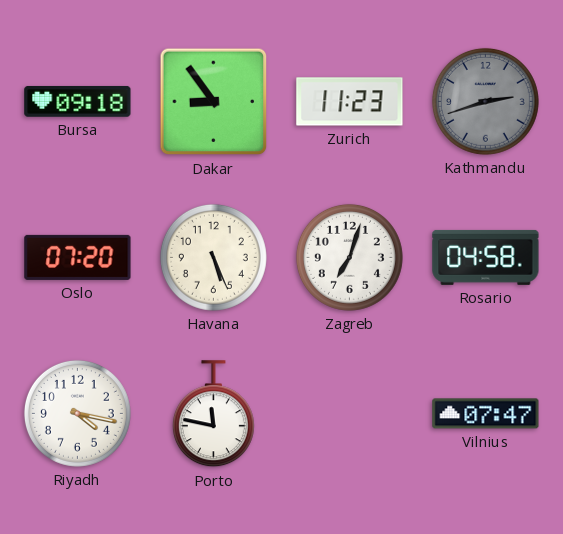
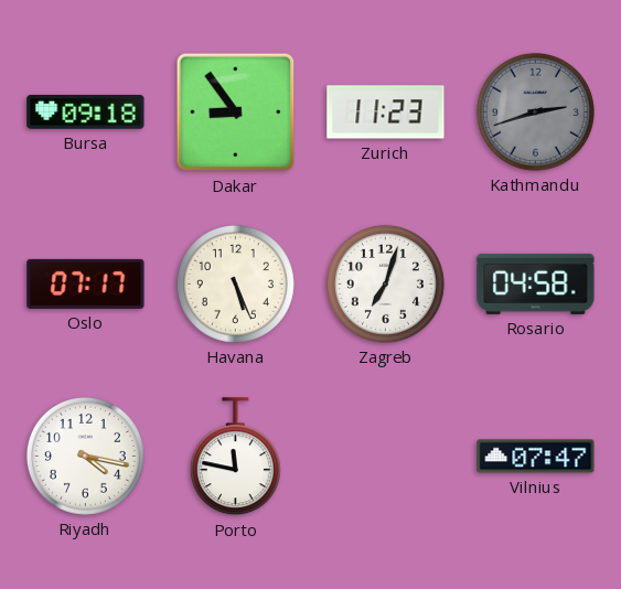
Oslo: 07:20 -> 07:17 (86, 283)
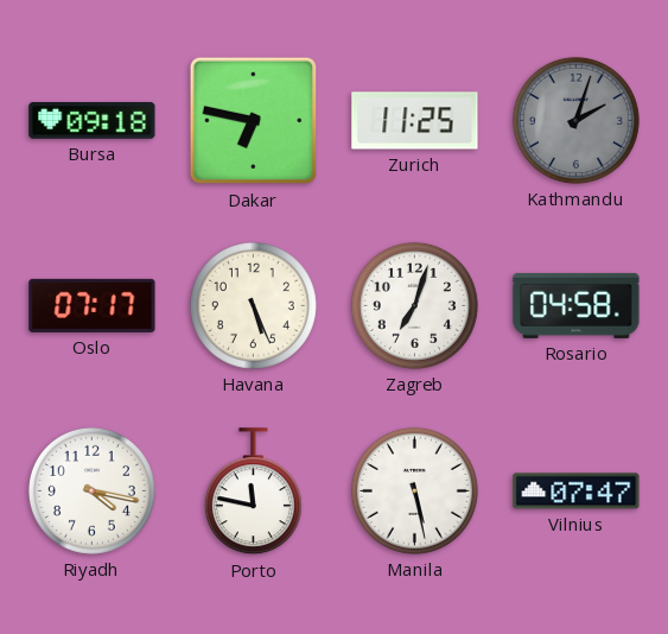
Dakar: 8:54 -> 6:47 (254, 121)
Zurich: 11:23 -> 11:25 (415, 121)
Kathmandu: 2:42 -> 2:03 (575, 120)
Manila: none -> 5:28 (414, 490)
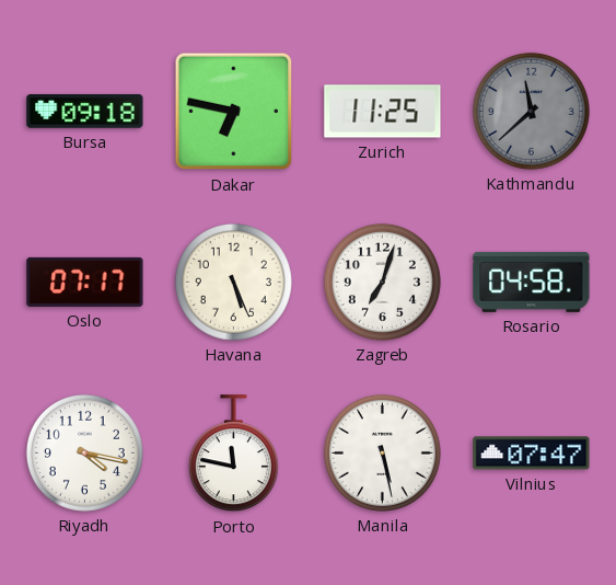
Kathmandu: 2:03 -> 11:38 (531, 111)
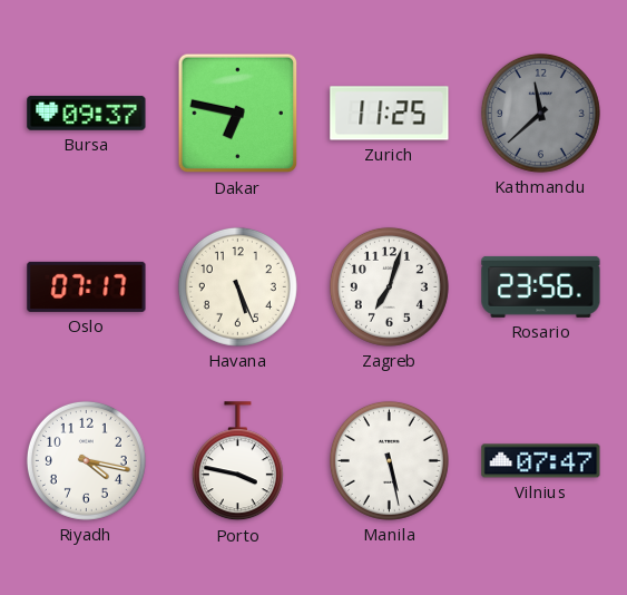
Bursa: 09:18 -> 09:37 (87, 114)
Rosario: 04:58 -> 23:56 (541, 286)
Porto: 11:47 -> 3:47 (237, 461)
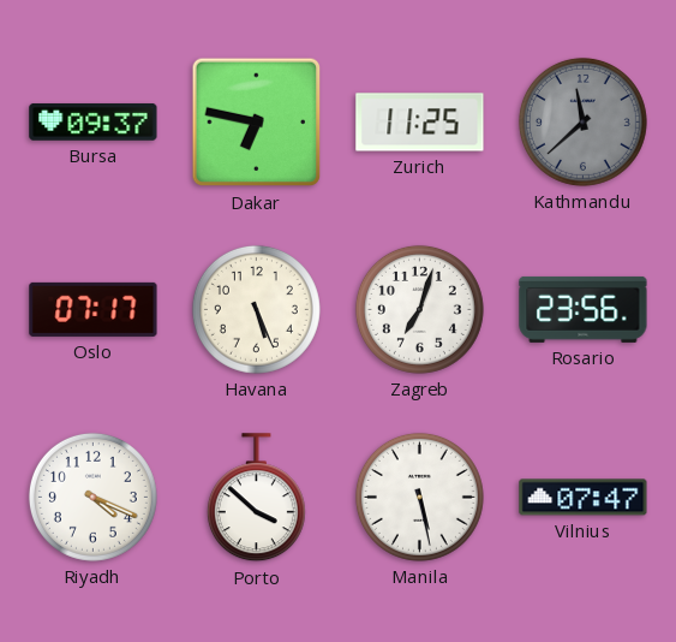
Riyadh: 4:17 -> 4:19 (92, 497)
Porto: 3:47 -> 3:52 (256, 498)
